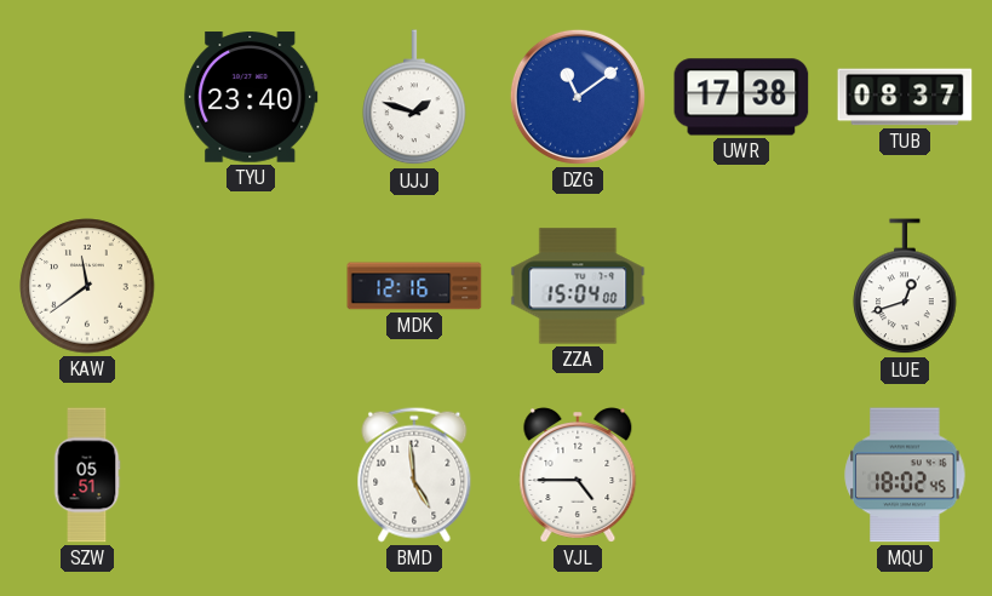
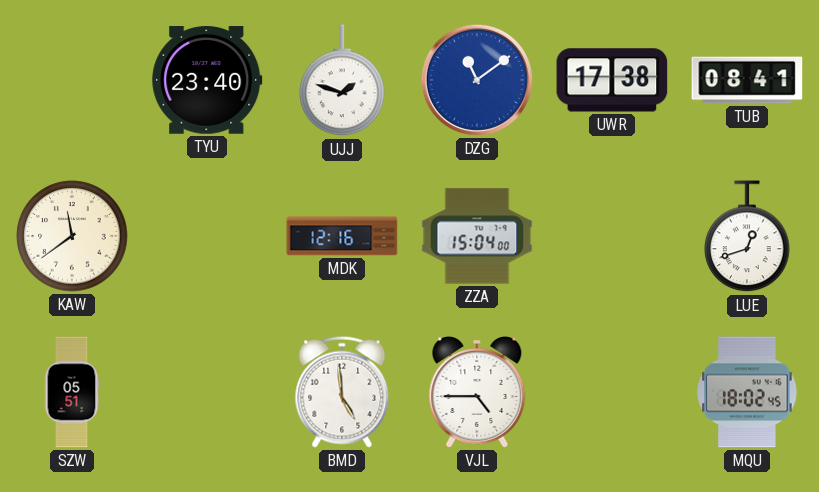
TUB: 08:37 -> 08:41 (747, 80)
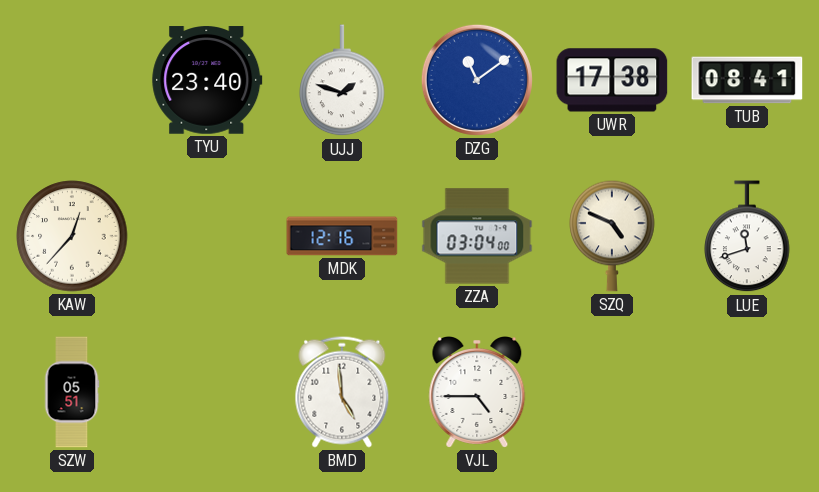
KAW: 11:39 -> 12:37 (72, 236)
ZZA: 15:04 -> 03:04 (477, 236)
SZQ: none -> 4:49 (612, 236)
LUE: 12:42 -> 11:42 (747, 237)
MQU: 18:02 -> none (747, 392)
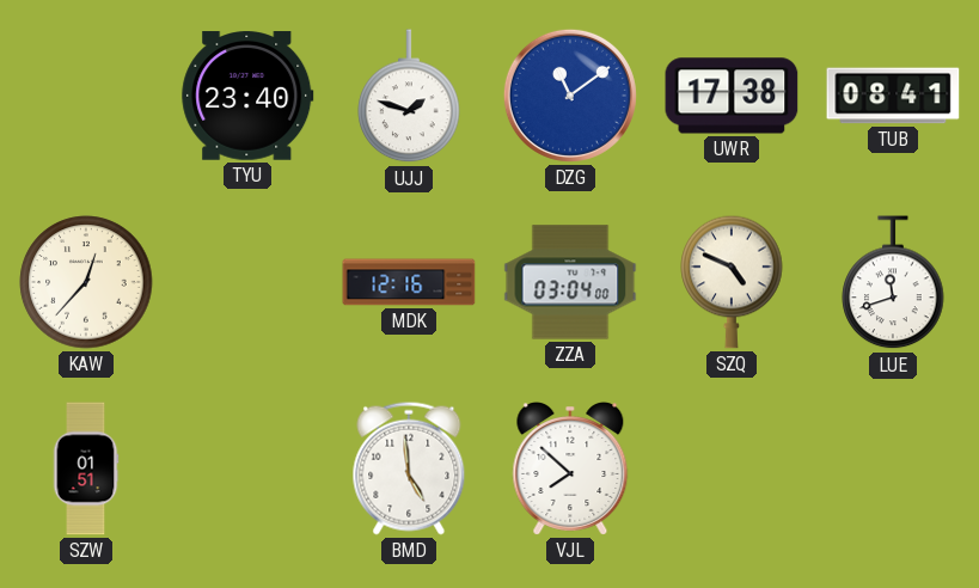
SZW: 05:51 -> 01:51 (86, 468)
VJL: 4:45 -> 7:52 (570, 470)
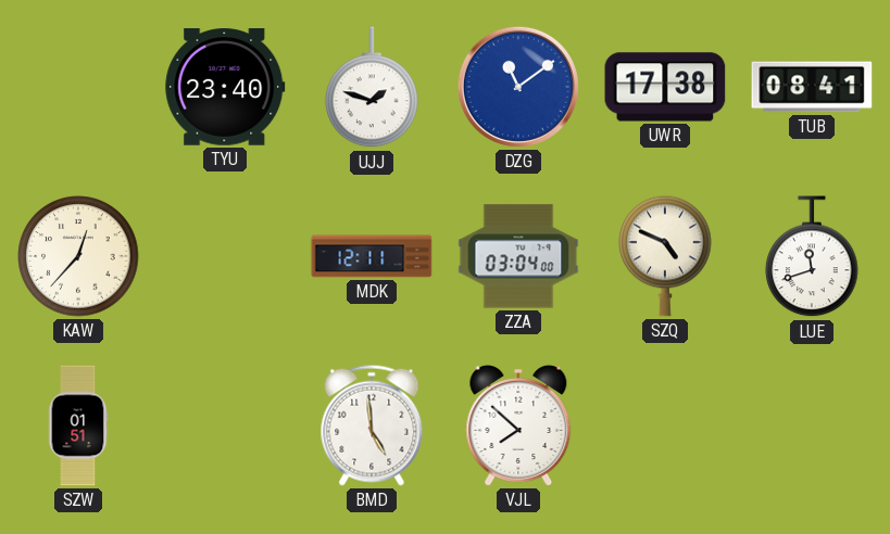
MDK: 12:16 -> 12:11 (372, 256)
